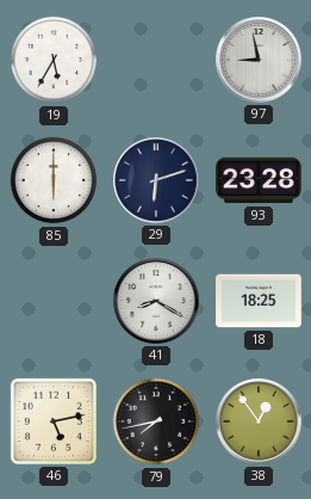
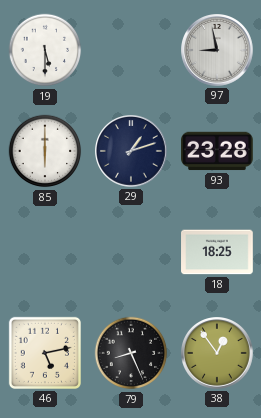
19: 5:35 -> 5:30 (45, 50)
29: 6:12 -> 1:12 (132, 152)
41: 8:20 -> none (157, 302)
79: 7:43 -> 8:26 (131, 353)
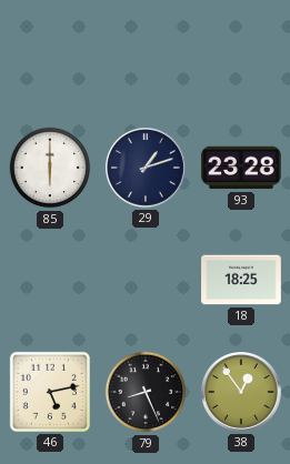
19: 5:30 -> none (45, 50)
97: 8:58 -> none (218, 51)
